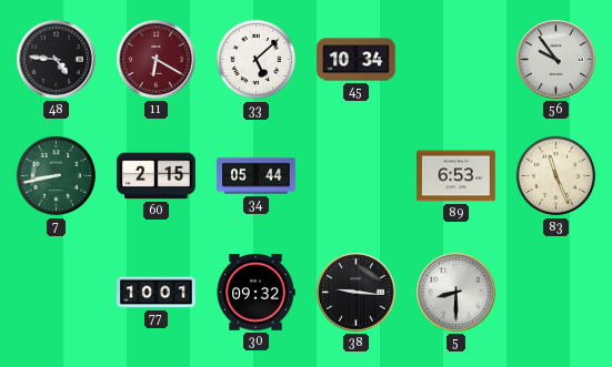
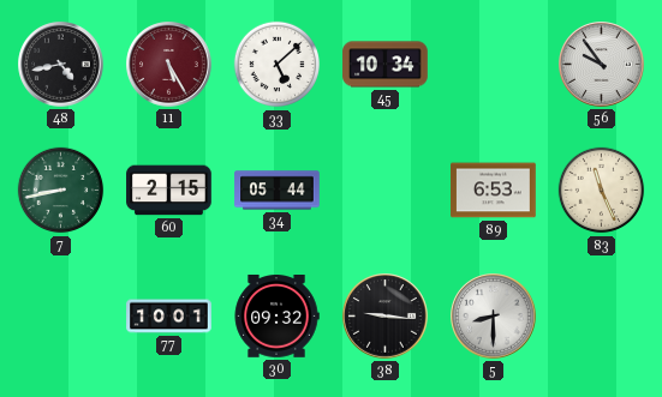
48: 4:46 -> 4:43 (61, 65)
11: 6:20 -> 5:25 (169, 65)
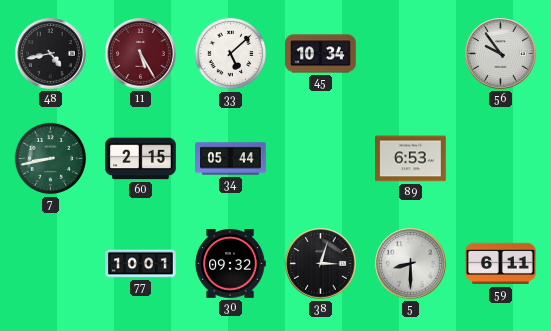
83: 11:26 -> none (602, 191)
38: 9:16 -> 3:03 (321, 264)
59: none -> 6:11 (501, 264)
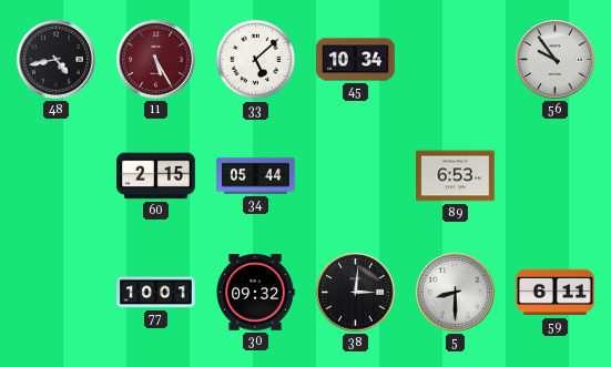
7: 8:43 -> none (51, 159)
38: 3:03 -> 3:01 (356, 293)
